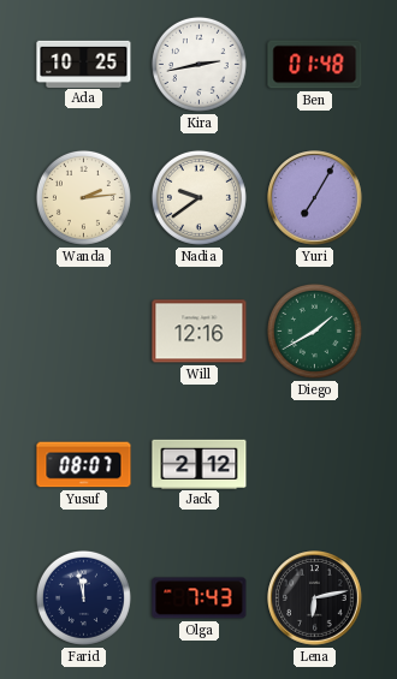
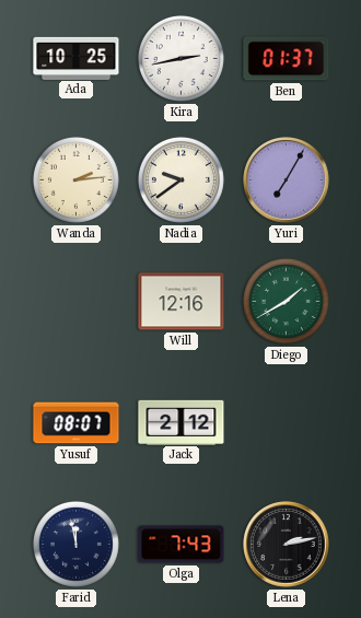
Ben: 01:48 -> 01:37 (287, 59)
Lena: 6:13 -> 2:13 (287, 545)
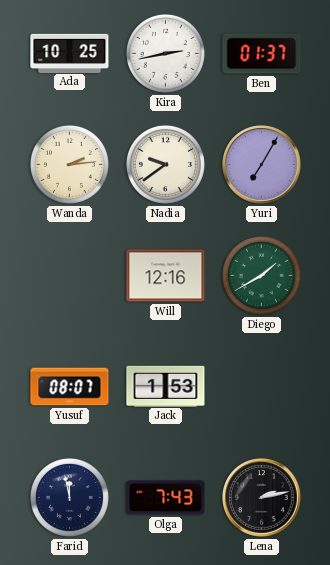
Jack: 2:12 -> 1:53 (166, 386)
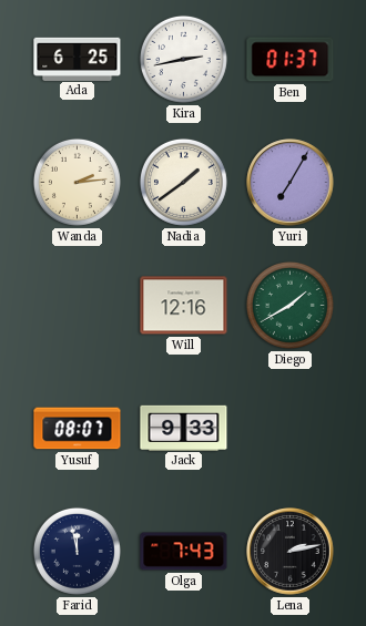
Ada: 10:25 -> 6:25 (78, 59)
Nadia: 9:39 -> 1:39 (183, 182)
Jack: 1:53 -> 9:33 (184, 428)
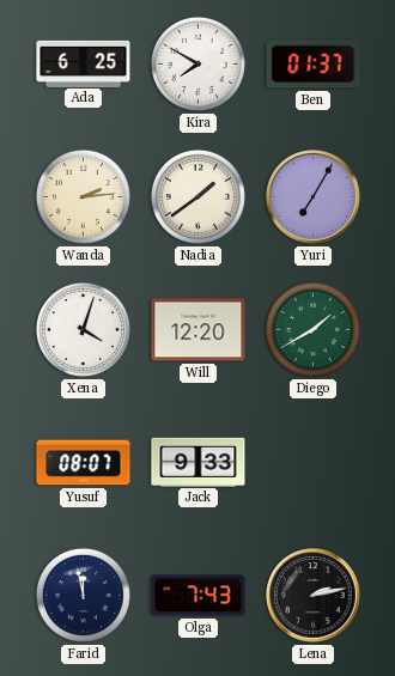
Kira: 2:43 -> 7:50 (197, 63)
Xena: none -> 4:03 (83, 329)
Will: 12:16 -> 12:20 (199, 330)
